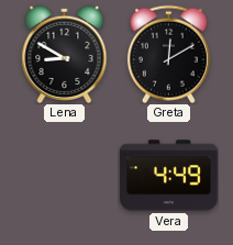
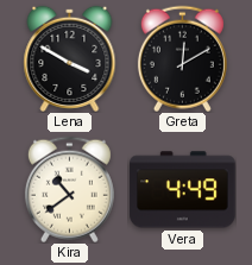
Lena: 8:50 -> 3:50 (70, 58)
Kira: none -> 10:39 (69, 189)
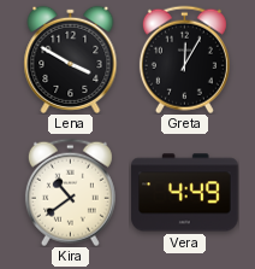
Greta: 12:10 -> 12:05 (184, 59)
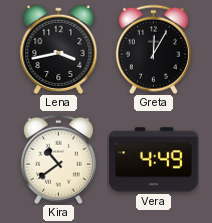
Lena: 3:50 -> 3:43 (59, 49)
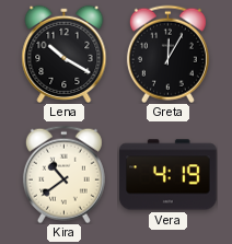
Lena: 3:43 -> 10:20 (65, 54)
Vera: 4:49 -> 4:19 (169, 175)
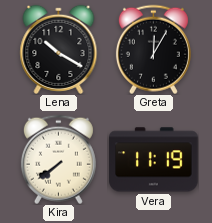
Kira: 10:39 -> 7:39 (58, 159)
Vera: 4:19 -> 11:19 (154, 160)
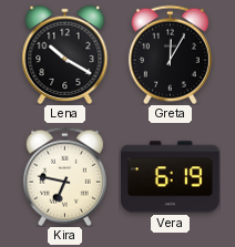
Kira: 7:39 -> 6:47 (64, 176)
Vera: 11:19 -> 6:19 (171, 177)
